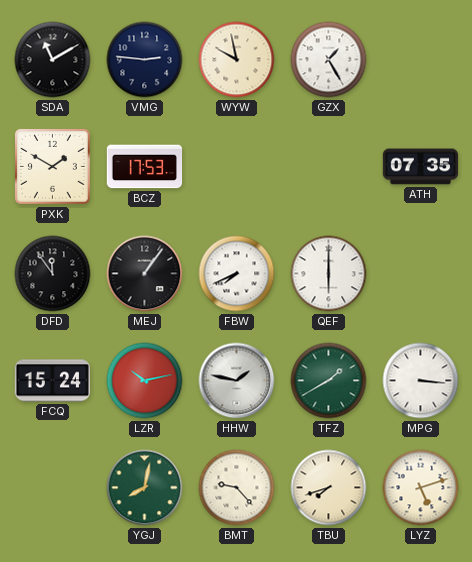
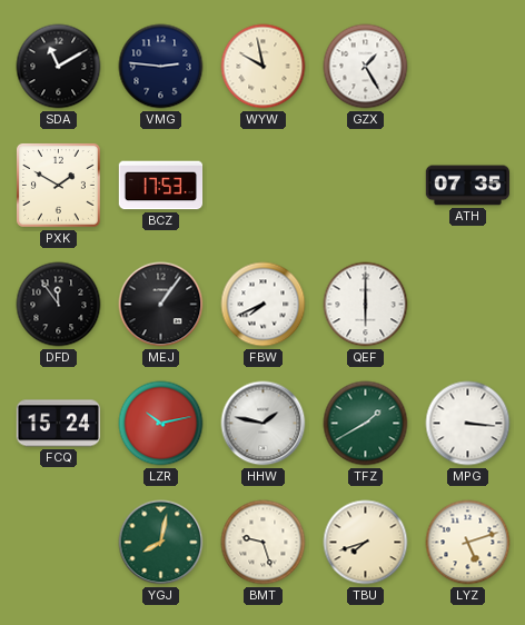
BMT: 9:23 -> 9:27 (264, 543)
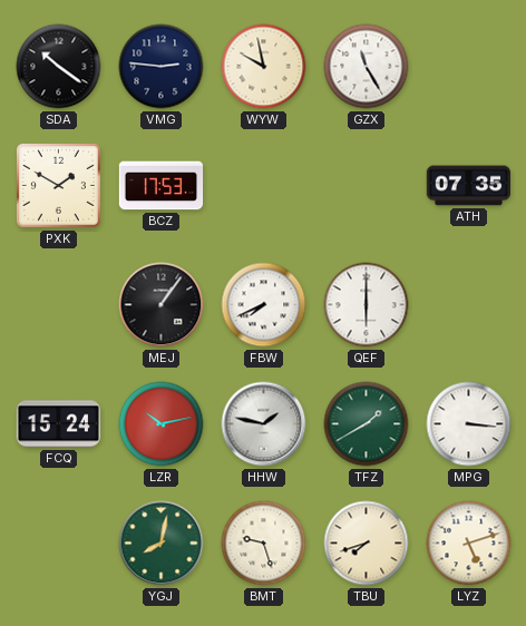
SDA: 11:10 -> 10:21 (59, 67)
GZX: 1:25 -> 11:25 (367, 67)
DFD: 11:54 -> none (59, 305)
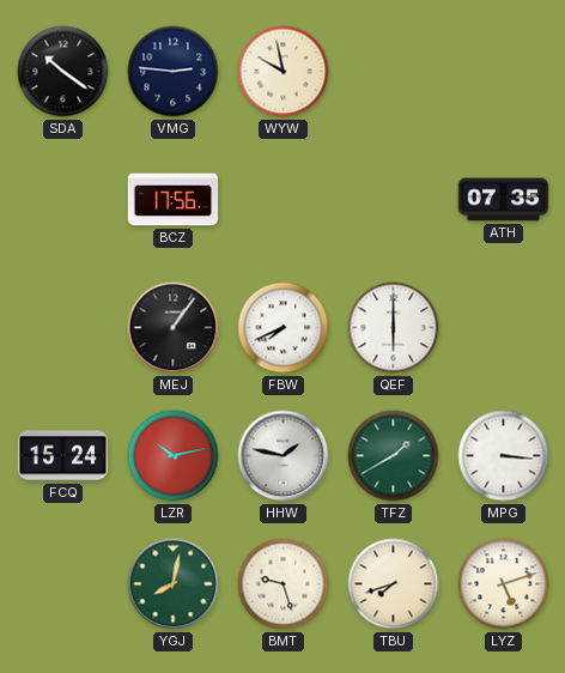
GZX: 11:25 -> none (367, 67)
PXK: 1:50 -> none (58, 185)
BCZ: 17:53 -> 17:56 (174, 200)
